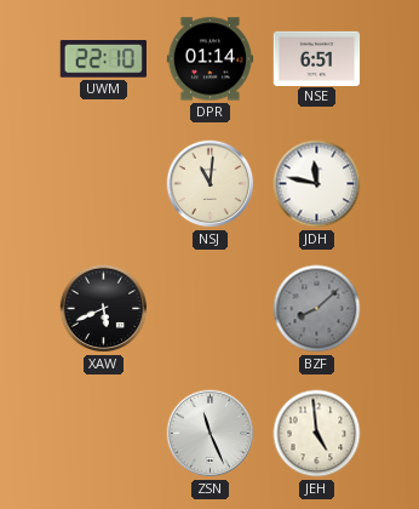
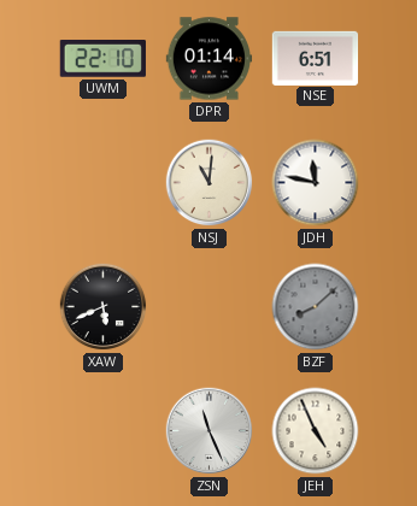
JEH: 4:59 -> 4:56 (316, 431)
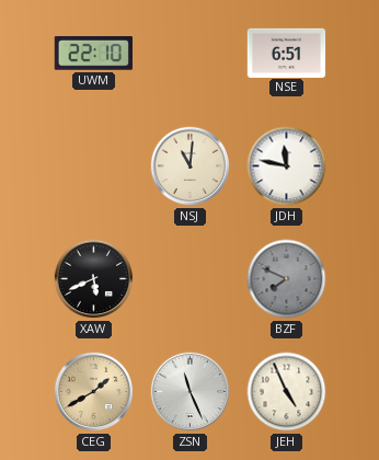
DPR: 01:14 -> none (210, 59)
BZF: 8:08 -> 7:49 (287, 279)
CEG: none -> 1:40 (94, 392)
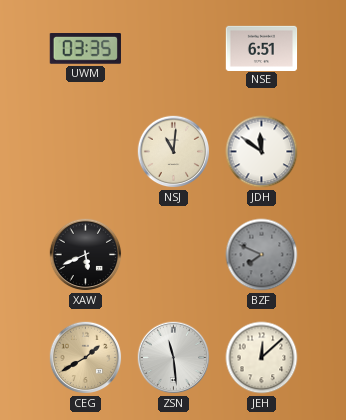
UWM: 22:10 -> 03:35 (85, 49)
JDH: 11:47 -> 11:51 (262, 152)
ZSN: 11:26 -> 11:29 (174, 358)
JEH: 4:56 -> 12:08 (262, 358)
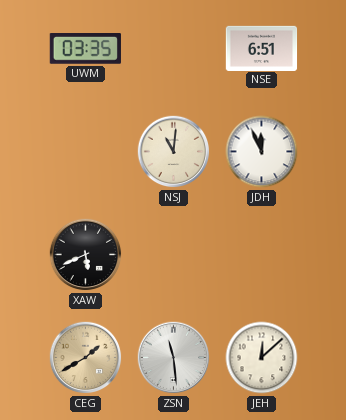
JDH: 11:51 -> 11:56 (262, 152)
BZF: 7:49 -> none (262, 255)
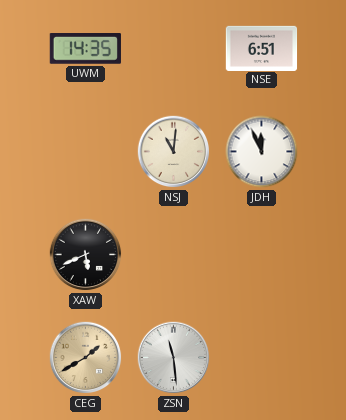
UWM: 03:35 -> 14:35 (85, 49)
JEH: 12:08 -> none (262, 358)
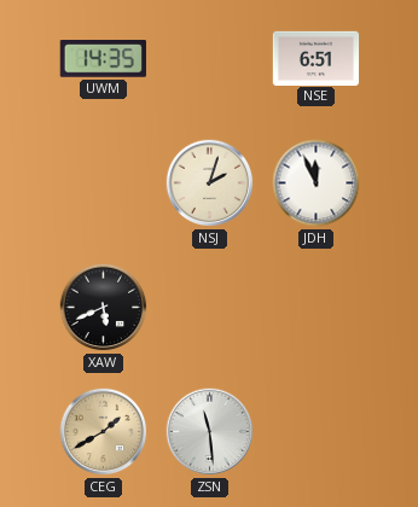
NSJ: 11:01 -> 2:03 (210, 183)
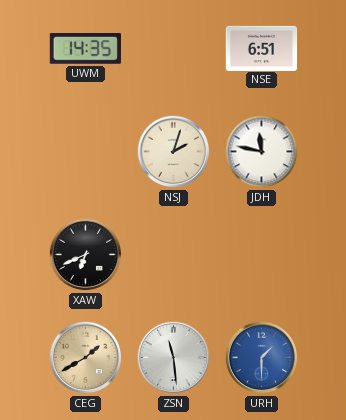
JDH: 11:56 -> 11:47 (262, 152)
XAW: 5:41 -> 6:41 (86, 255)
URH: none -> 1:30 (262, 358)
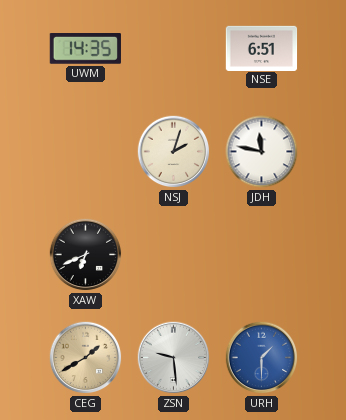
ZSN: 11:29 -> 9:29 (174, 358)
